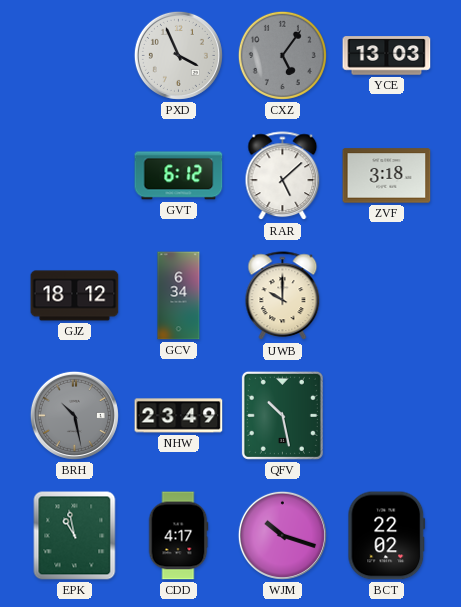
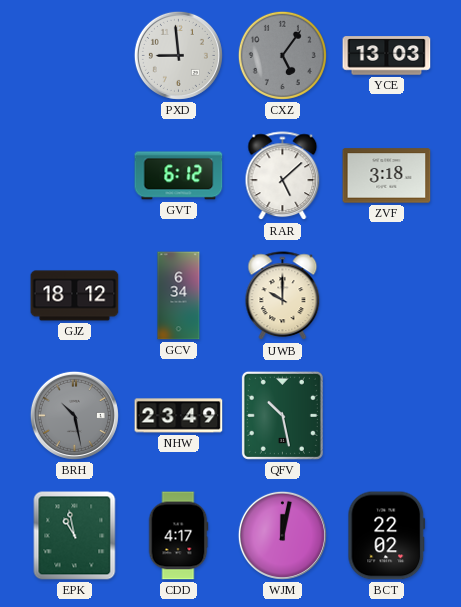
PXD: 3:56 -> 8:59 (178, 55)
WJM: 10:18 -> 12:02 (282, 535)
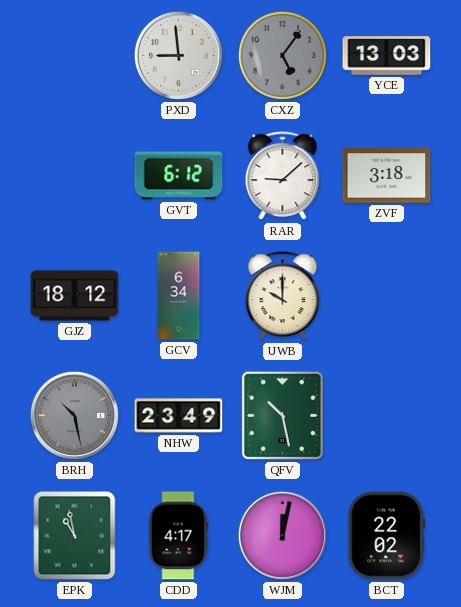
RAR: 5:08 -> 9:08 (283, 176)
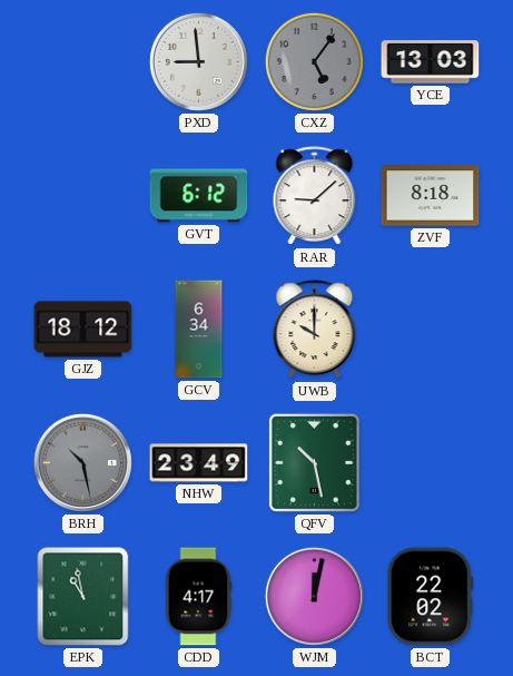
ZVF: 3:18 -> 8:18 (431, 196)
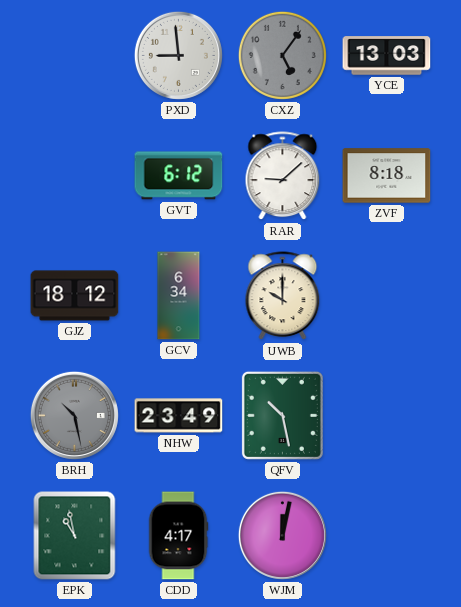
BCT: 22:02 -> none (431, 597)
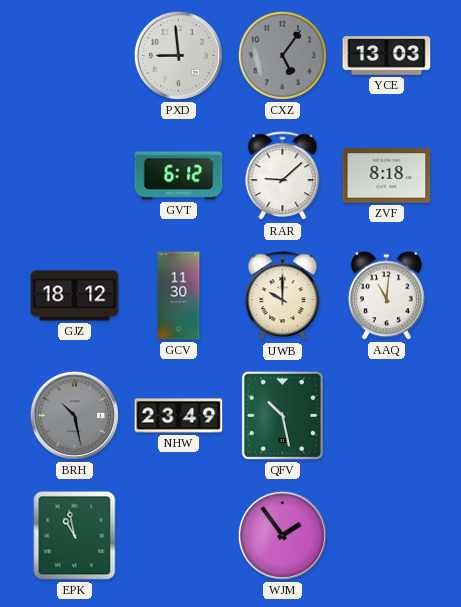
GCV: 6:34 -> 11:30 (179, 296)
AAQ: none -> 11:01 (386, 296)
CDD: 4:17 -> none (178, 536)
WJM: 12:02 -> 1:54 (282, 535)
